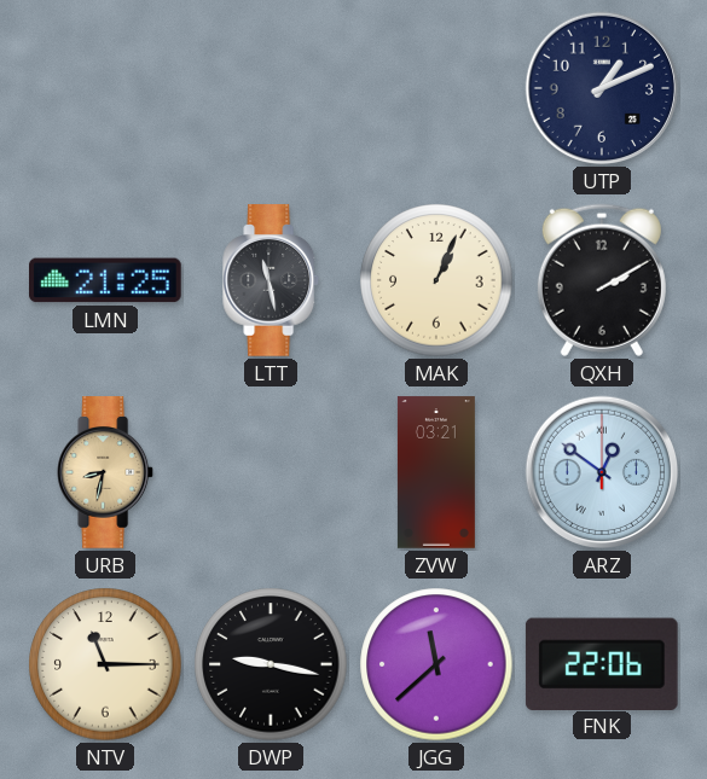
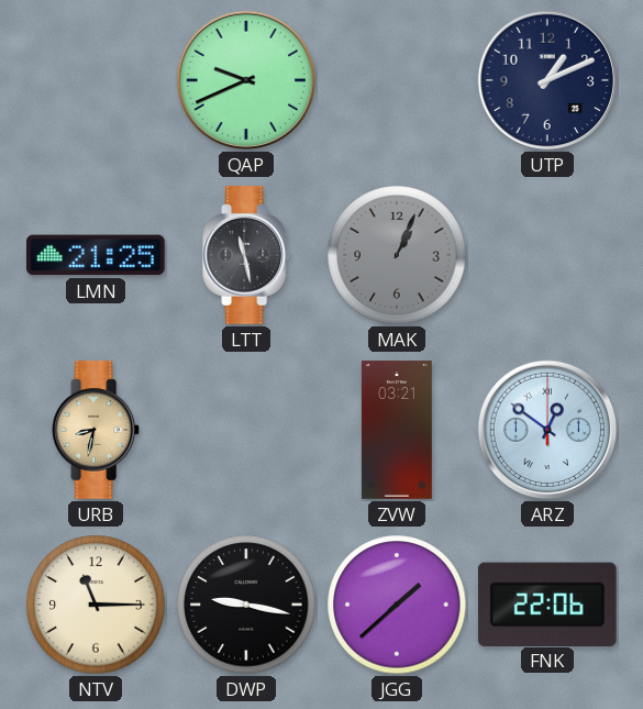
QAP: none -> 9:41 (246, 80)
MAK dial: cream -> grey (397, 255)
QXH: 2:10 -> none (602, 280)
JGG: 11:38 -> 1:38 (397, 605)
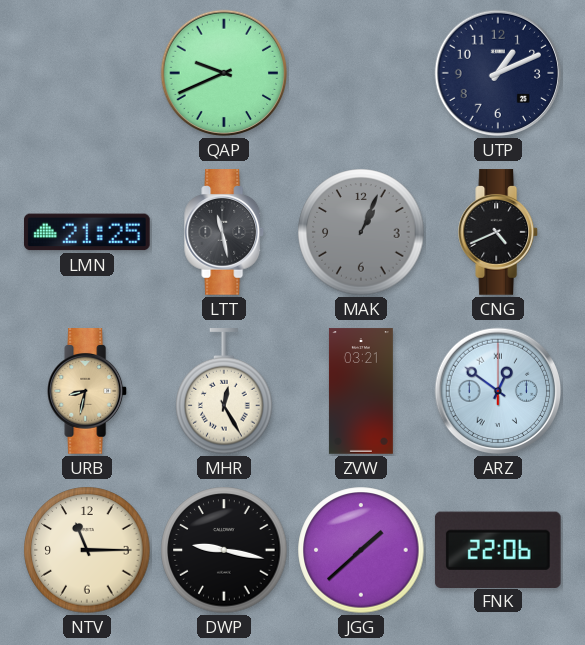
CNG: none -> 4:41 (499, 232)
MHR: none -> 12:25 (224, 392)
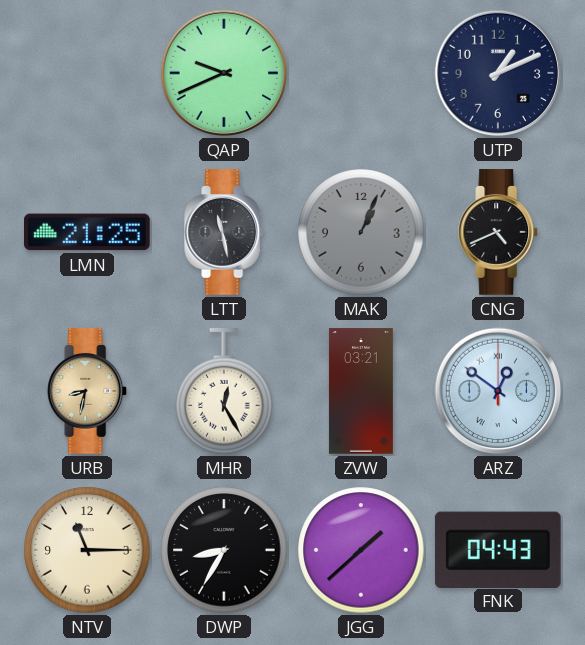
DWP: 9:17 -> 8:35 (224, 550)
FNK: 22:06 -> 04:43 (498, 549)
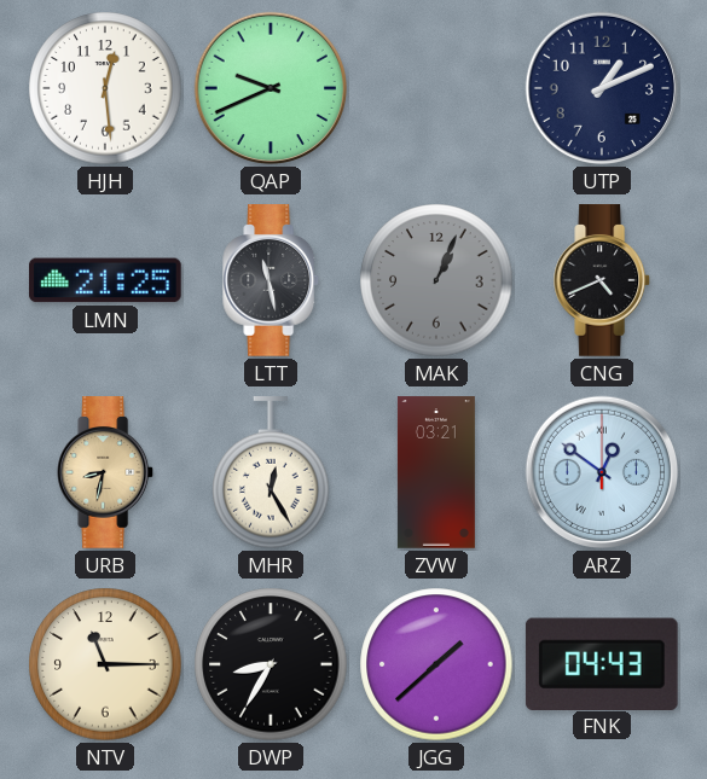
HJH: none -> 12:29 (105, 88)
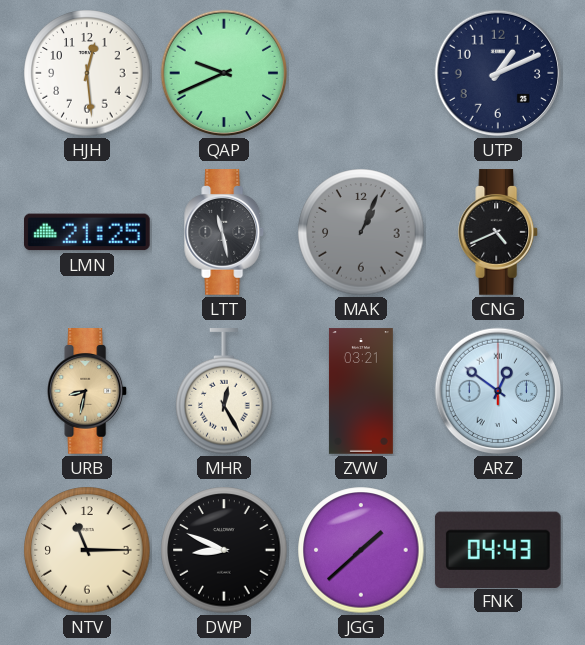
DWP: 8:35 -> 8:49 (224, 550)
